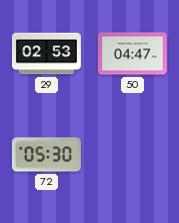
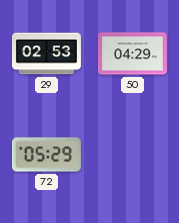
50: 04:47 -> 04:29 (132, 54)
72: 05:30 -> 05:29 (46, 155)
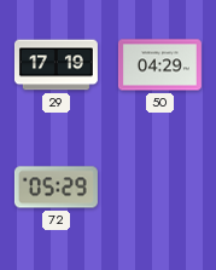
29: 02:53 -> 17:19 (56, 65)
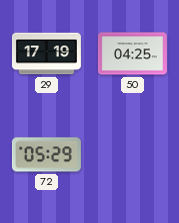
50: 04:29 -> 04:25 (132, 54)
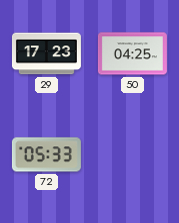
29: 17:19 -> 17:23 (46, 54)
72: 05:29 -> 05:33 (46, 155)
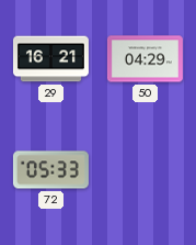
29: 17:23 -> 16:21 (50, 59)
50: 04:25 -> 04:29 (145, 59)
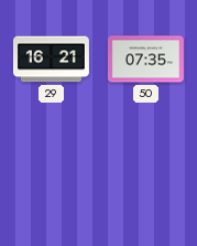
50: 04:29 -> 07:35 (145, 60)
72: 05:33 -> none (50, 170)
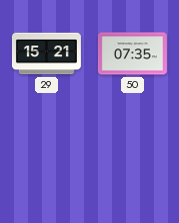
29: 16:21 -> 15:21 (46, 54)
